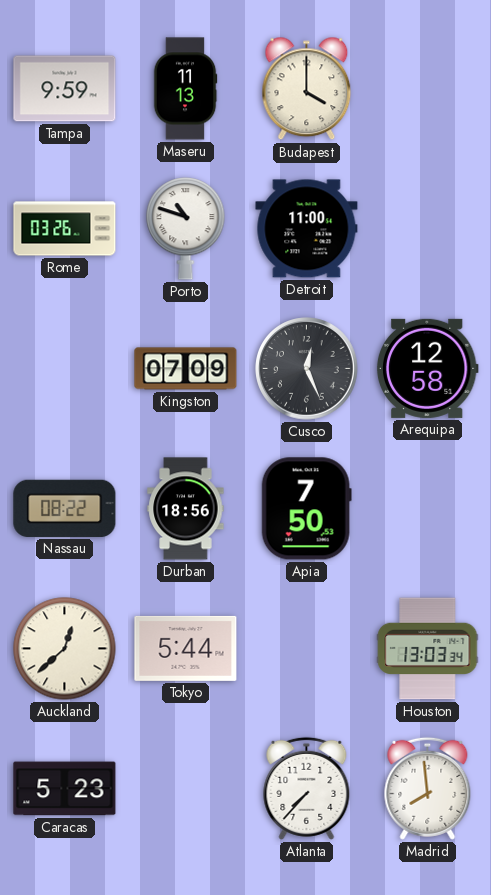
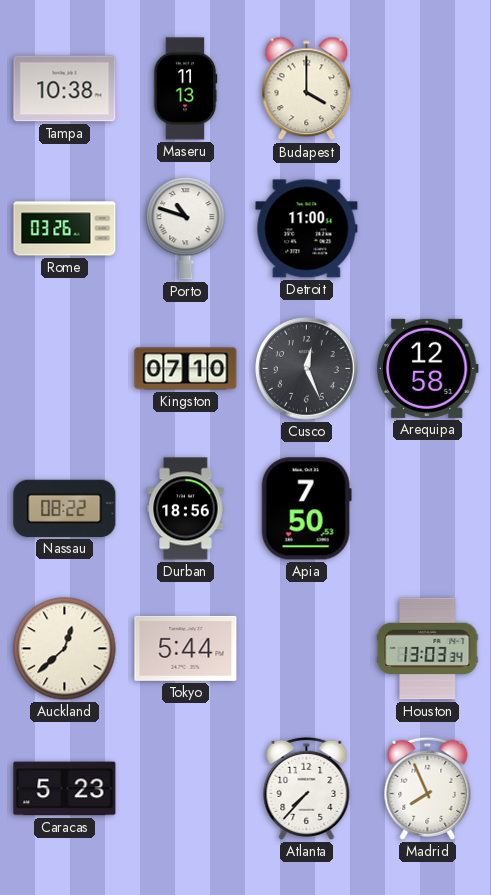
Tampa: 9:59 -> 10:38 (65, 89)
Kingston: 07:09 -> 07:10 (186, 369)
Madrid: 7:59 -> 7:56 (428, 788)
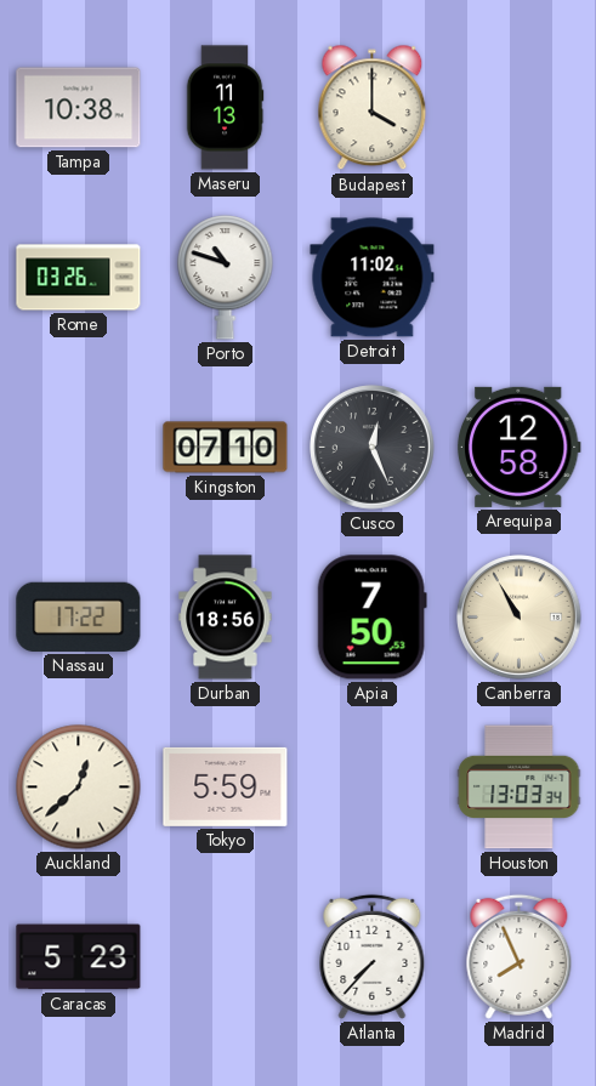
Detroit: 11:00 -> 11:02 (373, 278)
Nassau: 08:22 -> 17:22 (79, 616)
Canberra: none -> 10:55 (520, 618)
Tokyo: 5:44 -> 5:59 (226, 786)
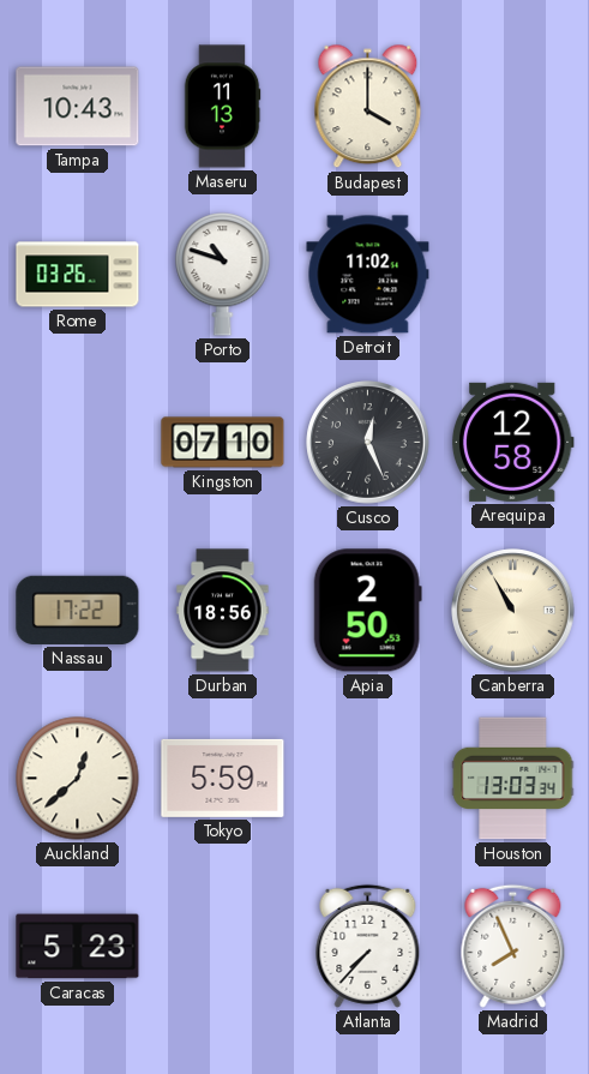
Tampa: 10:38 -> 10:43 (78, 107)
Apia: 7:50 -> 2:50 (367, 611)
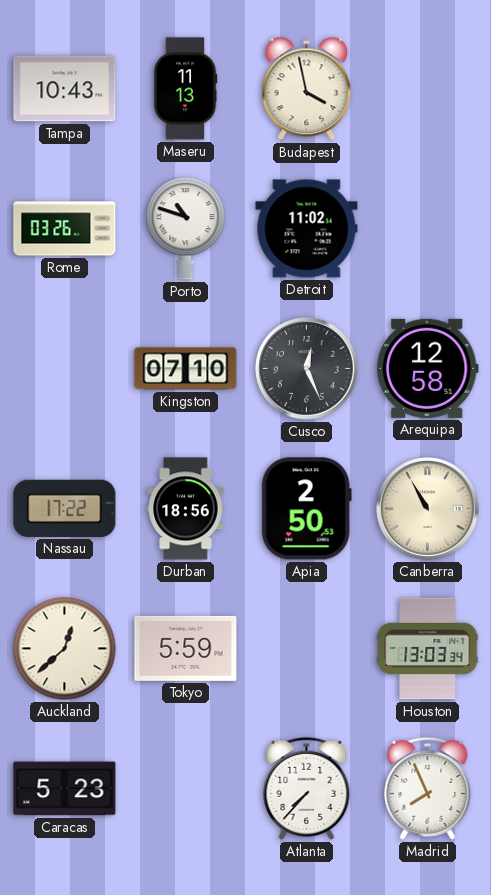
Budapest: 4:00 -> 3:58 (307, 89)
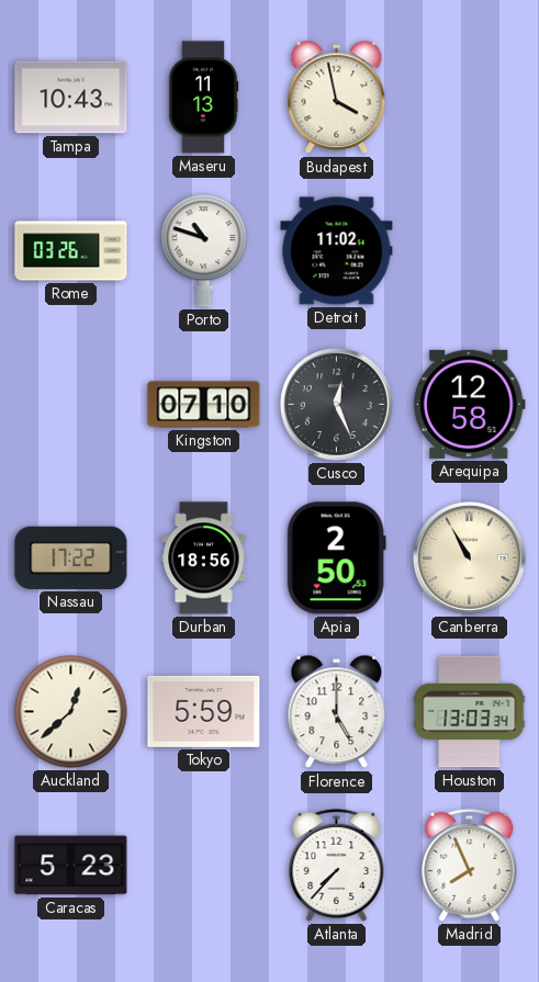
Florence: none -> 5:00 (337, 712)
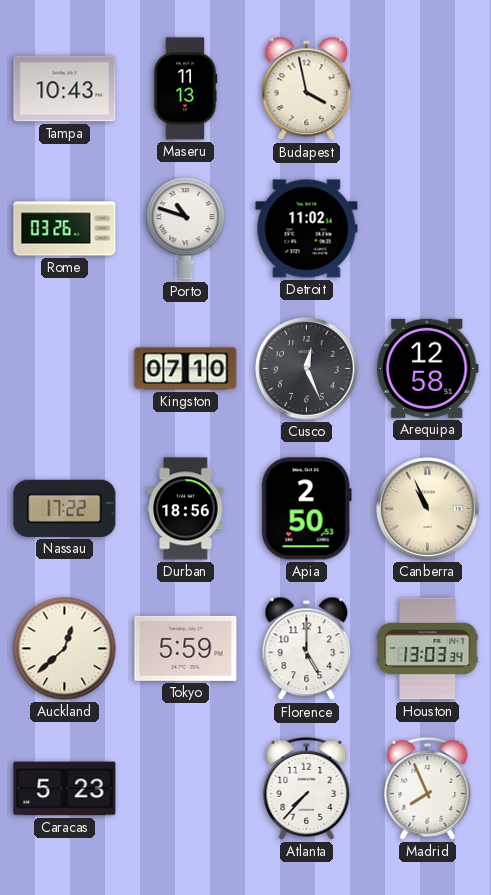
Canberra: 10:55 -> 10:56 (428, 509)
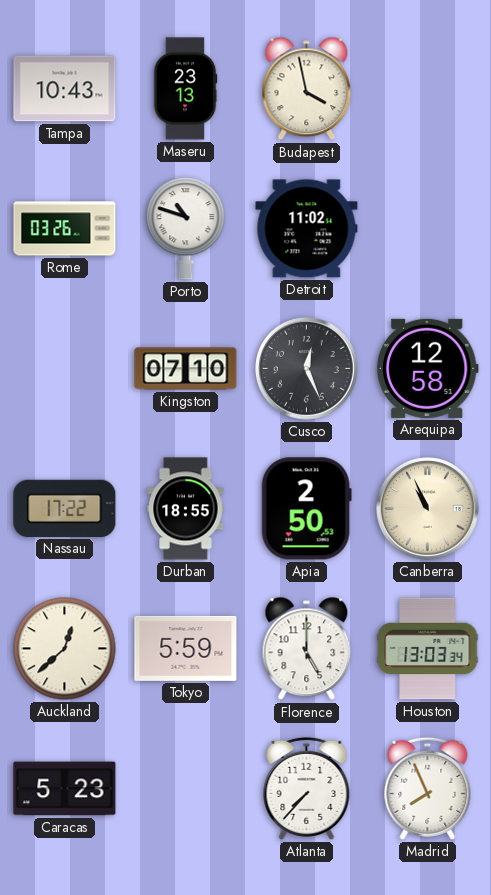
Maseru: 11:13 -> 23:13 (185, 89)
Durban: 18:56 -> 18:55 (186, 509)
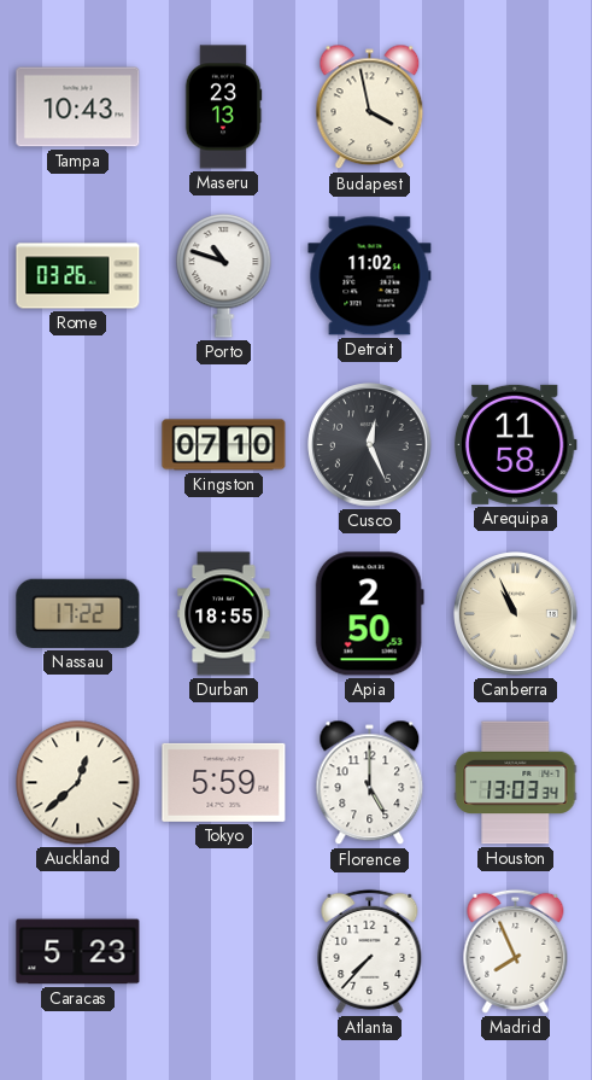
Arequipa: 12:58 -> 11:58 (515, 444)
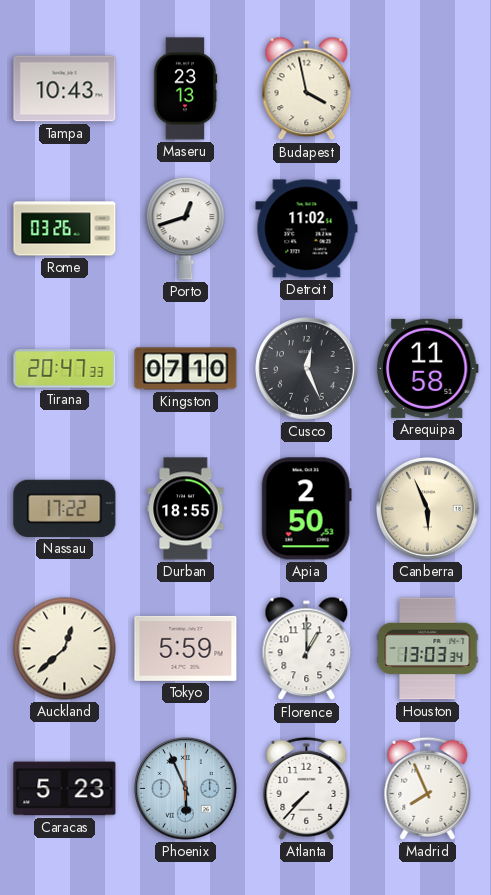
Porto: 10:48 -> 12:42 (186, 229)
Tirana: none -> 20:47 (65, 369)
Canberra: 10:56 -> 5:56 (428, 509)
Florence: 5:00 -> 1:00 (307, 649)
Phoenix: none -> 5:56 (186, 789)
